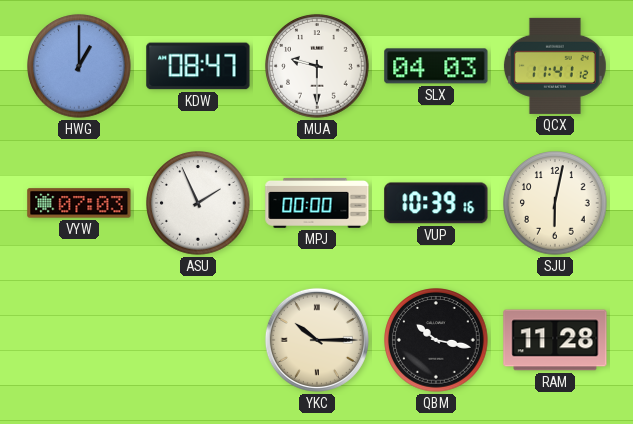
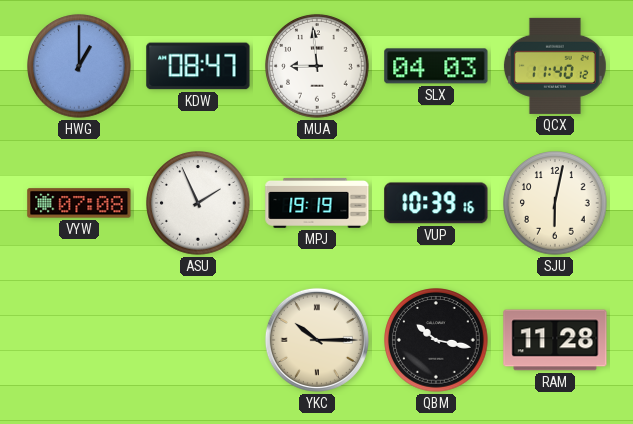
MUA: 9:30 -> 8:59 (317, 66)
QCX: 11:41 -> 11:40 (555, 66)
VYW: 07:03 -> 07:08 (79, 203)
MPJ: 00:00 -> 19:19 (317, 203)
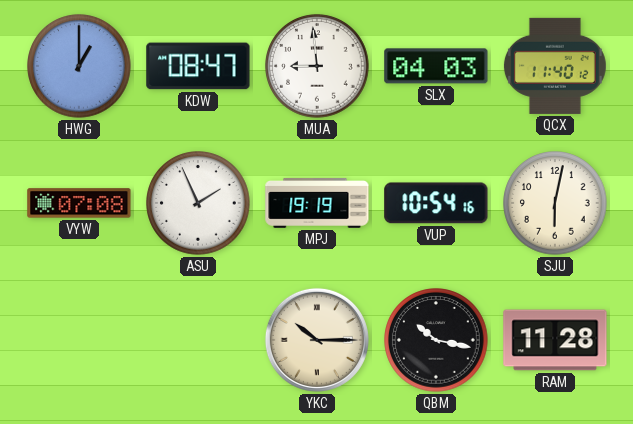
VUP: 10:39 -> 10:54 (436, 203)
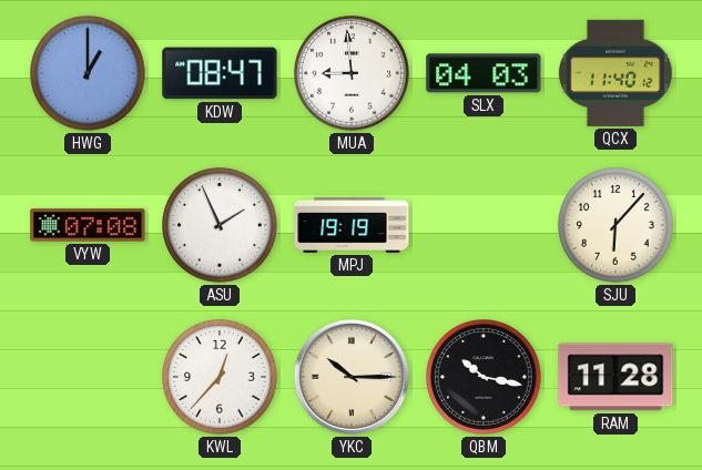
VUP: 10:54 -> none (436, 203)
SJU: 6:02 -> 6:07 (615, 225)
KWL: none -> 12:37 (220, 377)
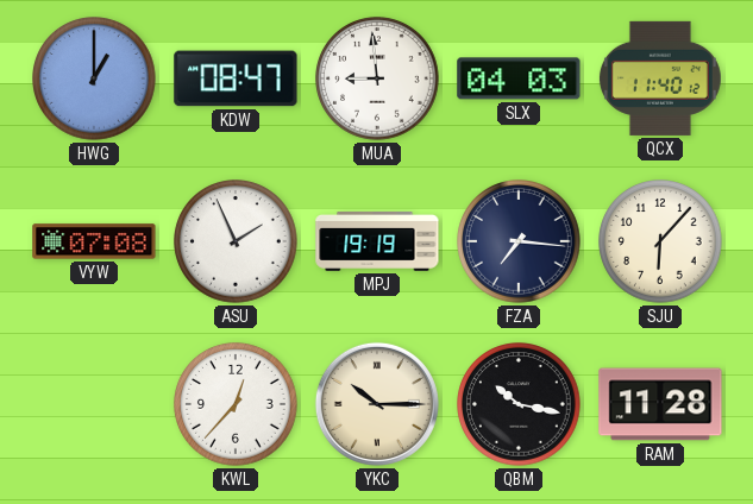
FZA: none -> 7:16 (519, 241)
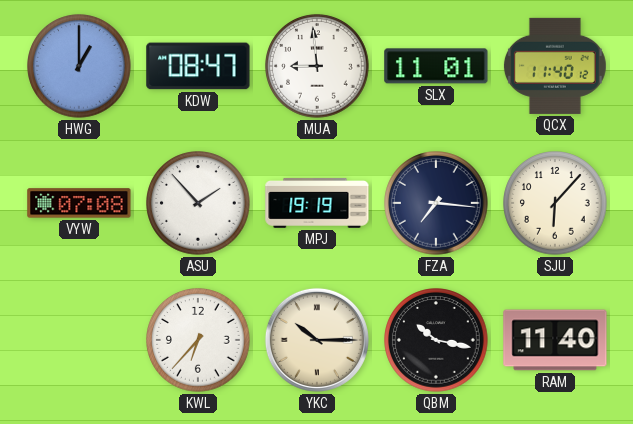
SLX: 04:03 -> 11:01 (436, 66)
ASU: 1:56 -> 1:53 (198, 203)
KWL: 12:37 -> 6:37 (198, 340)
RAM: 11:28 -> 11:40 (555, 340)
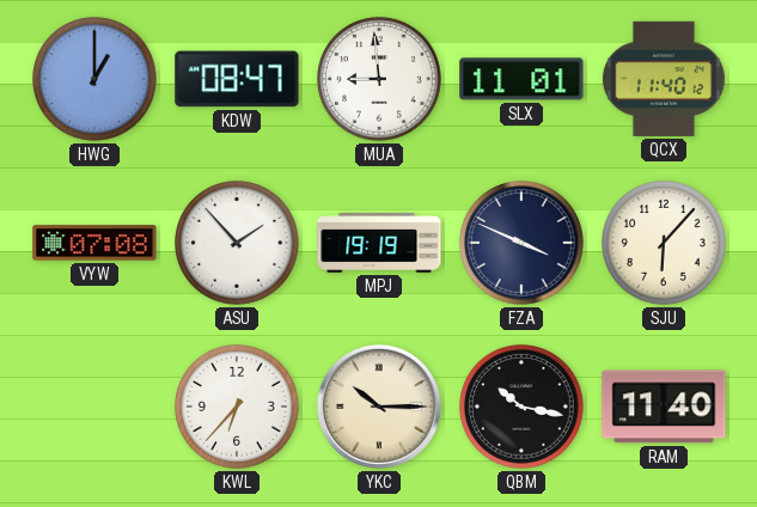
FZA: 7:16 -> 3:49 (521, 243)
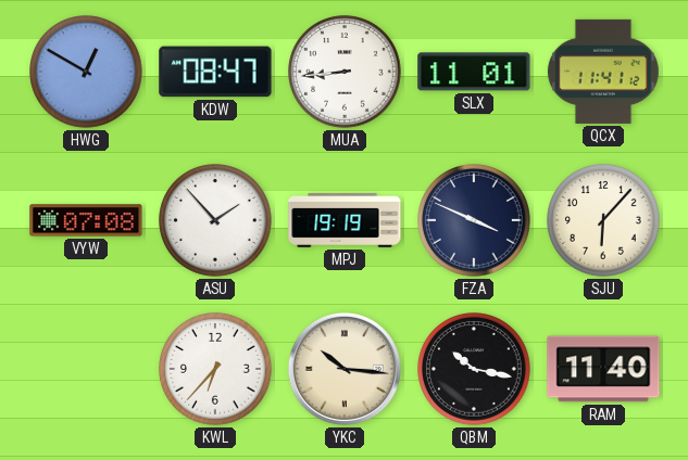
HWG: 1:00 -> 12:50 (86, 72)
MUA: 8:59 -> 8:44 (345, 72)
QCX: 11:40 -> 11:41 (603, 72)
YKC: 10:15 -> 10:16 (345, 369)
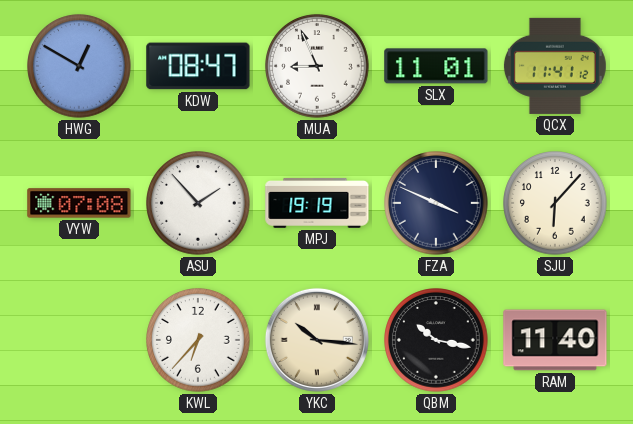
MUA: 8:44 -> 8:56 (317, 66)
